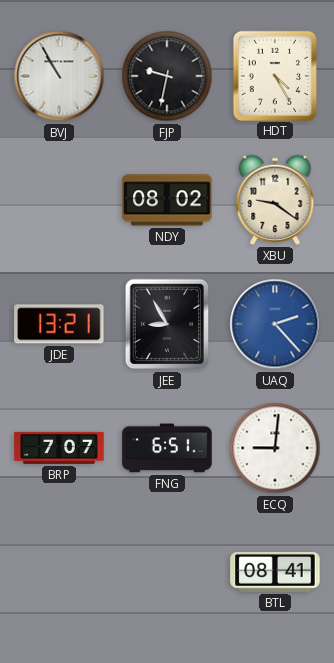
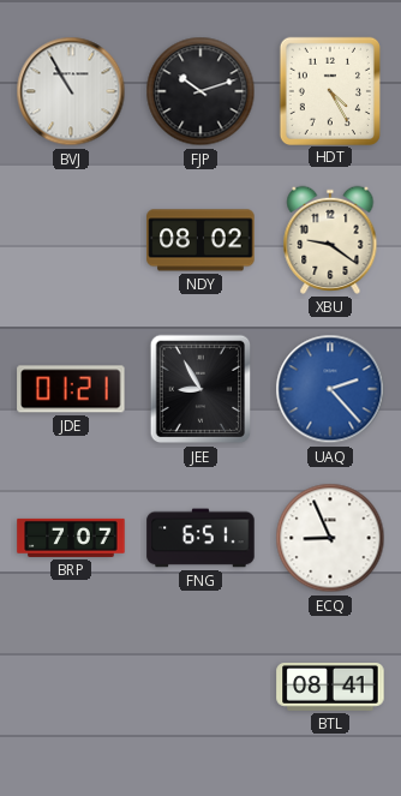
FJP: 9:32 -> 10:12 (200, 91)
JDE: 13:21 -> 01:21 (71, 389)
ECQ: 9:01 -> 8:56 (330, 538)
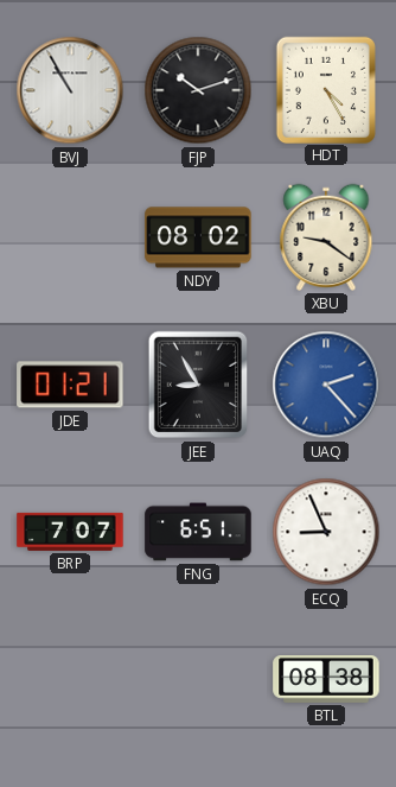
BTL: 08:41 -> 08:38 (326, 680)
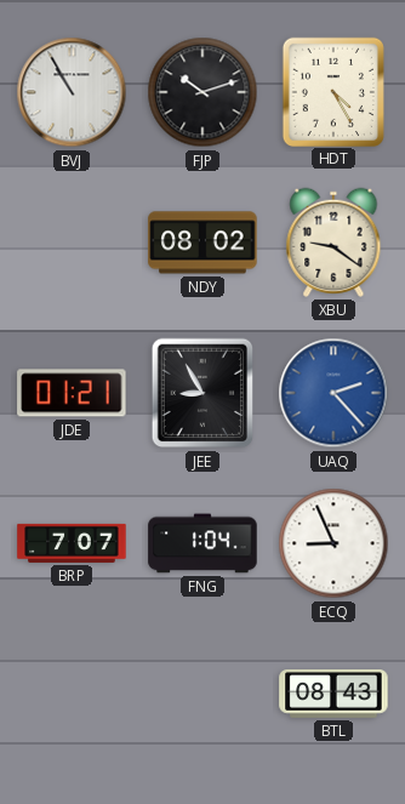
FNG: 6:51 -> 1:04 (202, 543)
BTL: 08:38 -> 08:43 (333, 695)
